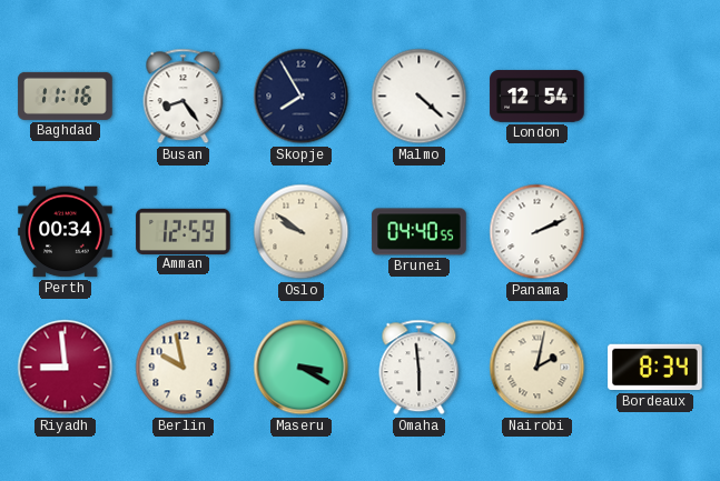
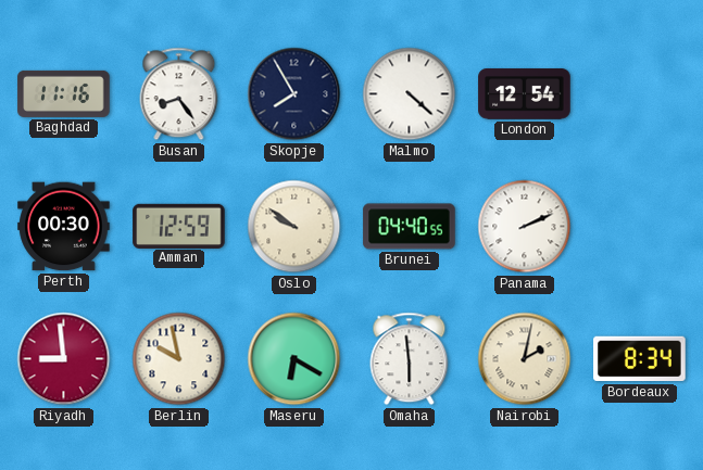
Perth: 00:34 -> 00:30 (64, 227)
Maseru: 3:20 -> 6:20 (294, 359)
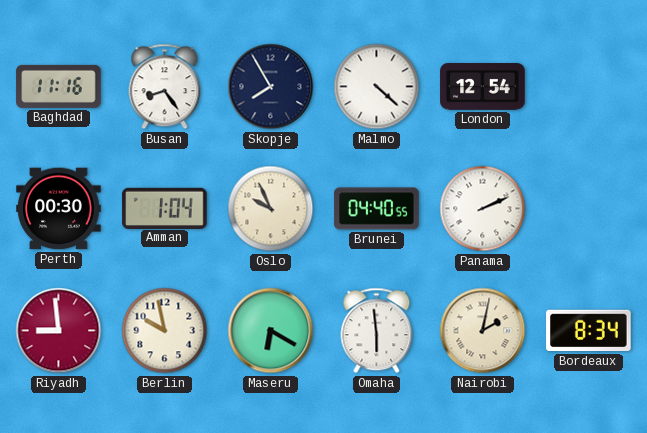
Amman: 12:59 -> 1:04 (165, 208)
Oslo: 9:51 -> 9:56 (271, 209)
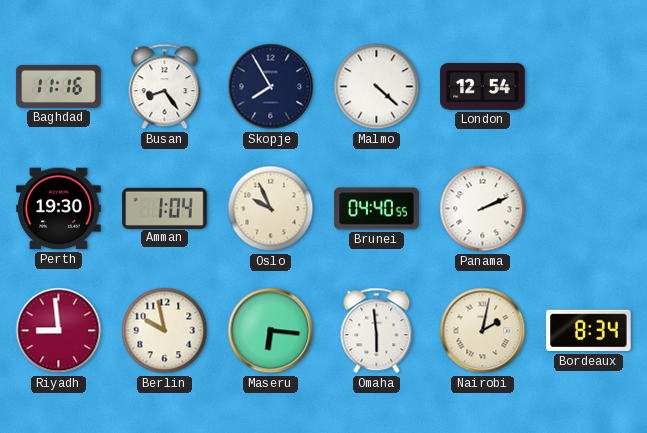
Perth: 00:30 -> 19:30 (59, 209)
Maseru: 6:20 -> 6:16 (271, 331)
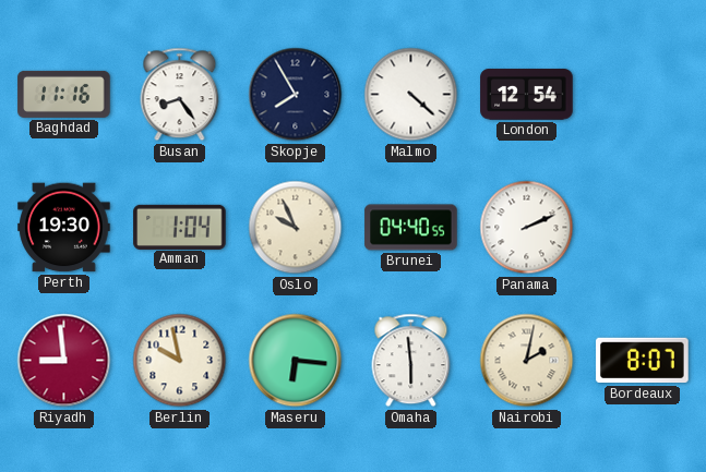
Bordeaux: 8:34 -> 8:07 (643, 361)
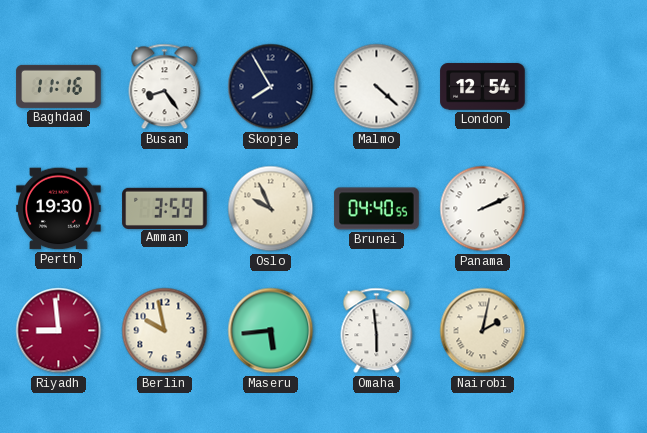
Amman: 1:04 -> 3:59 (165, 208)
Maseru: 6:16 -> 5:44 (271, 331)
Bordeaux: 8:07 -> none (643, 361)
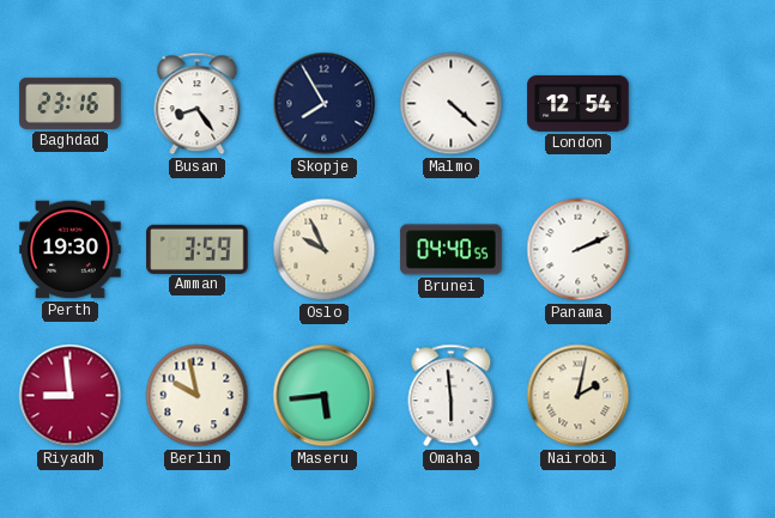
Baghdad: 11:16 -> 23:16 (71, 103)
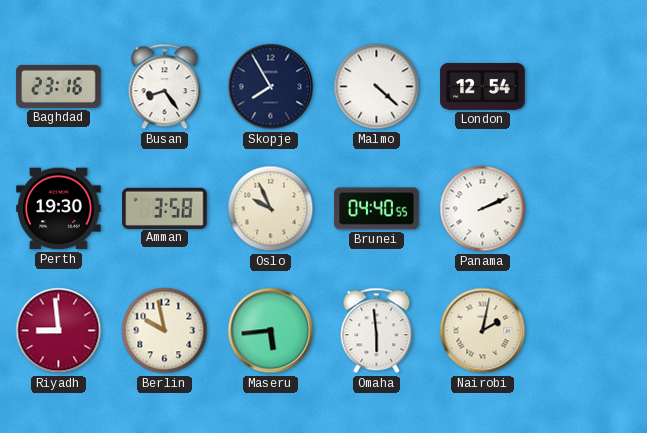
Amman: 3:59 -> 3:58 (165, 208)
